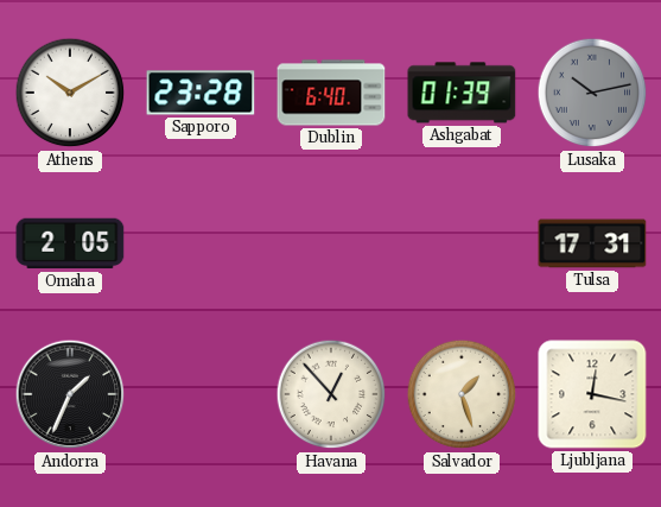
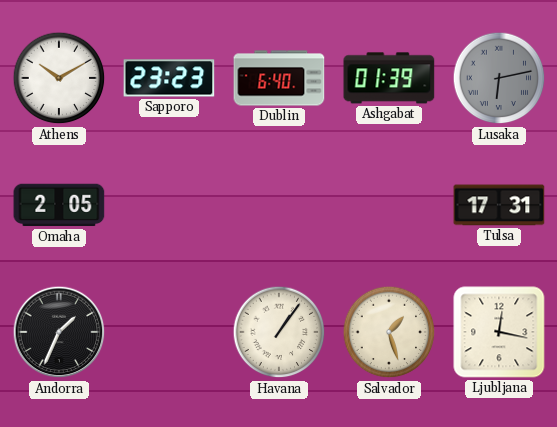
Sapporo: 23:28 -> 23:23 (169, 78)
Lusaka: 10:13 -> 6:13 (499, 78)
Havana: 12:53 -> 1:06 (279, 332)
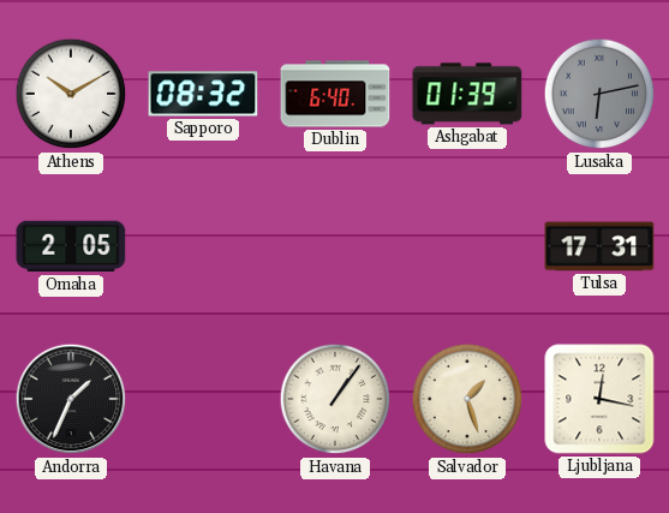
Sapporo: 23:23 -> 08:32 (203, 94)
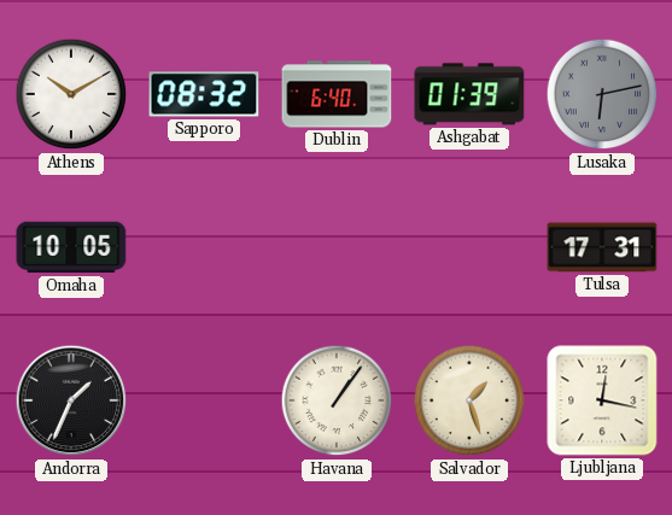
Omaha: 2:05 -> 10:05 (71, 247)
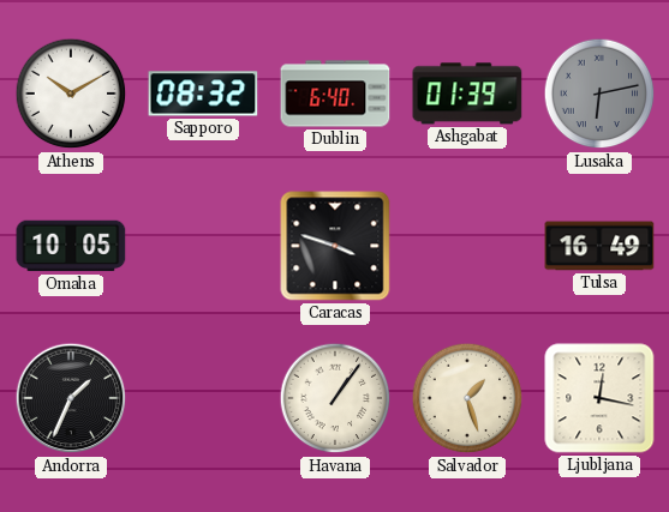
Caracas: none -> 3:48 (335, 246)
Tulsa: 17:31 -> 16:49 (599, 246)
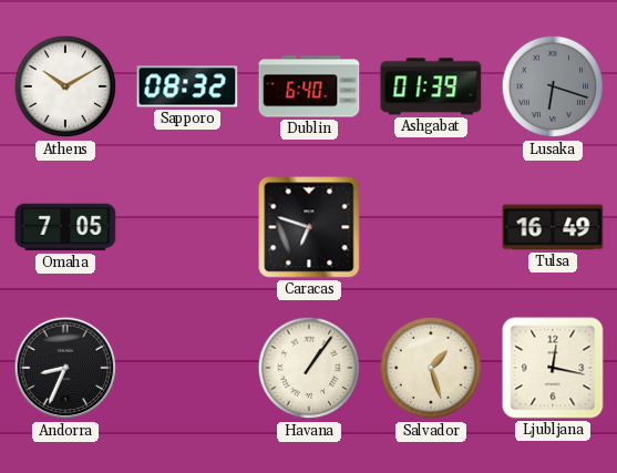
Lusaka: 6:13 -> 6:18 (553, 86)
Omaha: 10:05 -> 7:05 (65, 227)
Caracas: 3:48 -> 6:48 (309, 227)
Andorra: 1:34 -> 8:34 (65, 368)
